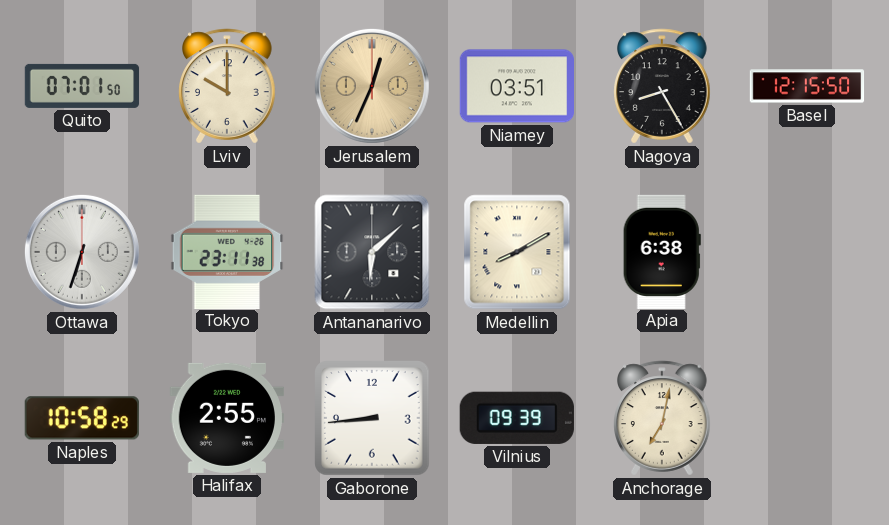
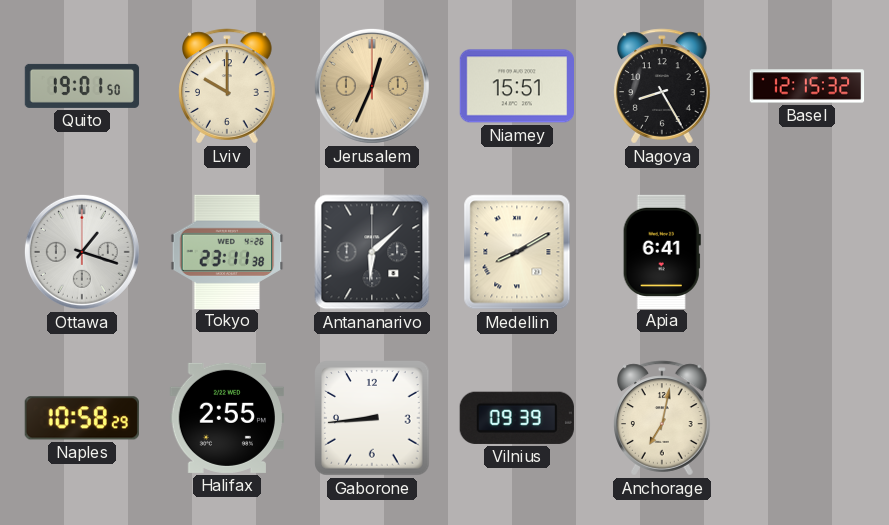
Quito: 07:01 -> 19:01 (82, 86)
Niamey: 03:51 -> 15:51 (516, 86)
Basel: 12:15:50 -> 12:15:32 (807, 86)
Ottawa: 6:33 -> 1:18 (82, 252)
Apia: 6:38 -> 6:41 (662, 251)
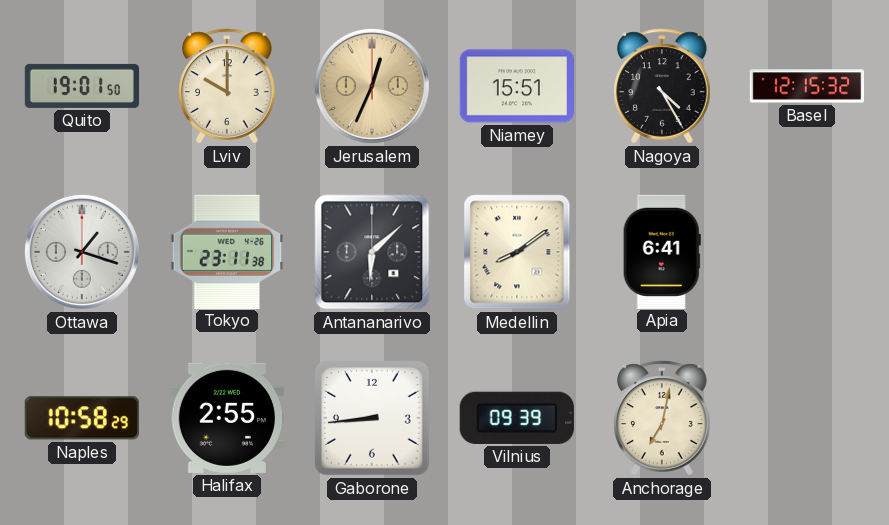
Nagoya: 8:25 -> 4:25 (662, 86)
Medellin: 8:10 -> 8:09 (517, 252)
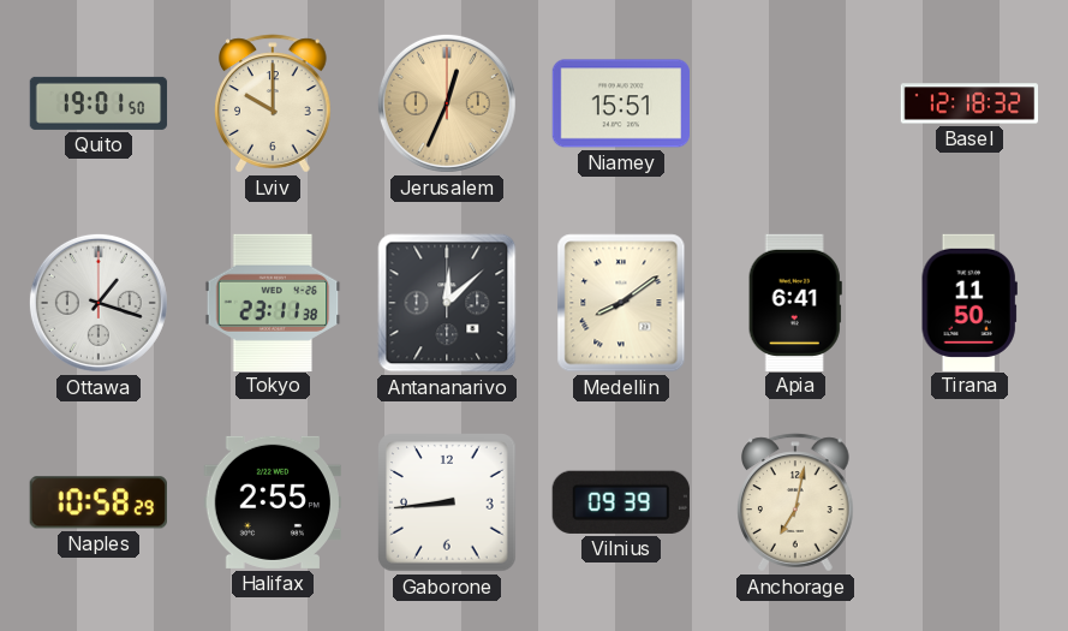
Nagoya: 4:25 -> none (662, 86)
Basel: 12:15 -> 12:18 (969, 103)
Antananarivo: 6:08 -> 12:08 (447, 303)
Tirana: none -> 11:50 (969, 302)
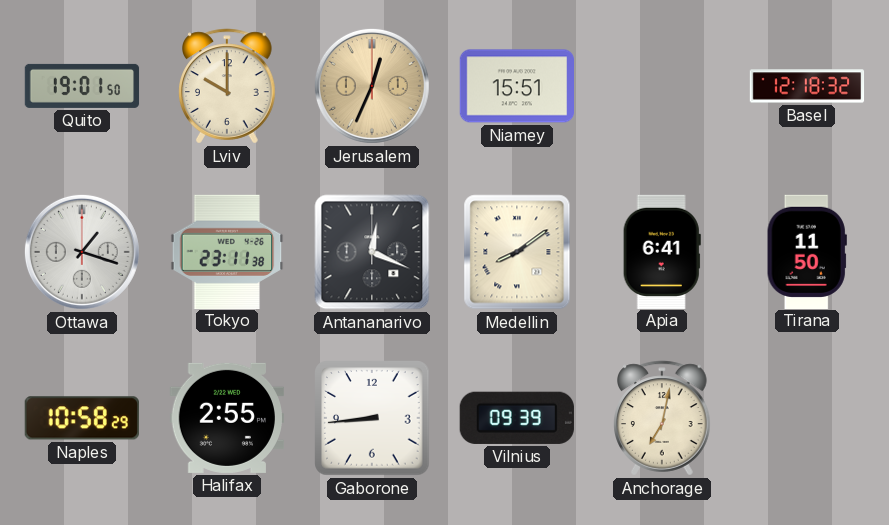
Antananarivo: 12:08 -> 12:19 (372, 252)
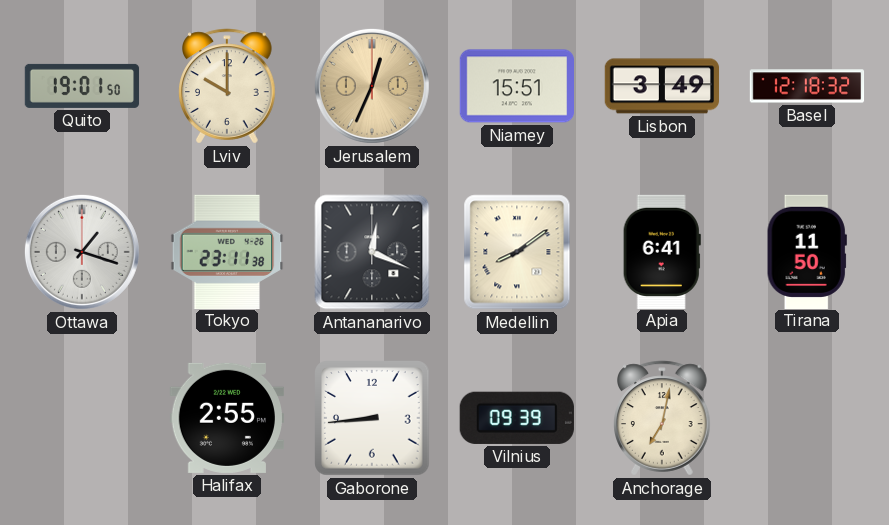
Lisbon: none -> 3:49 (662, 86)
Naples: 10:58 -> none (82, 418)
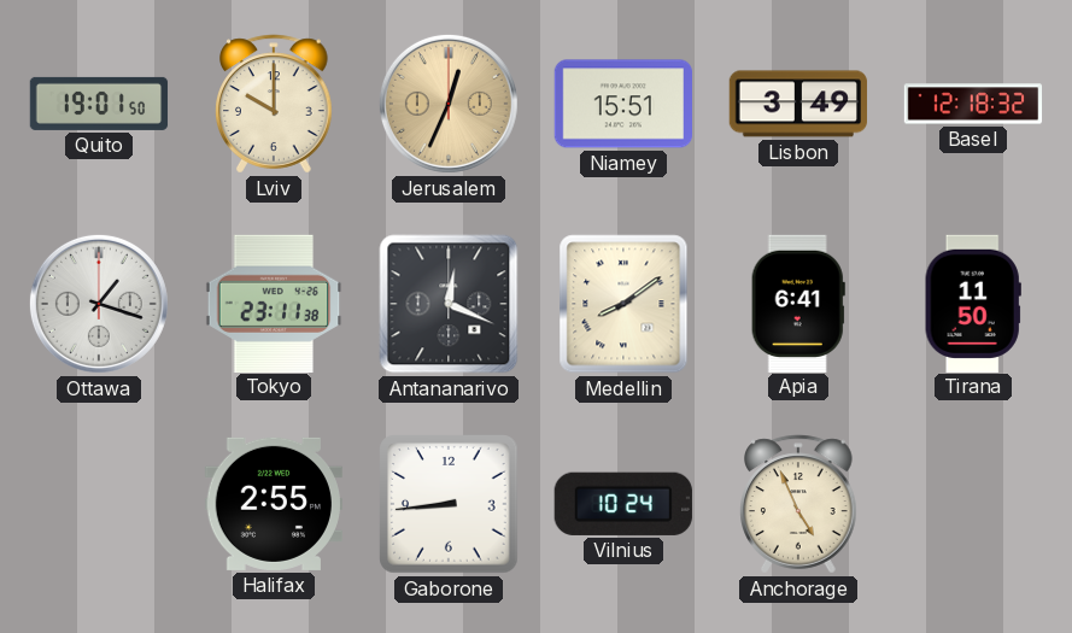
Vilnius: 09:39 -> 10:24 (623, 504)
Anchorage: 7:02 -> 4:56 (798, 504)
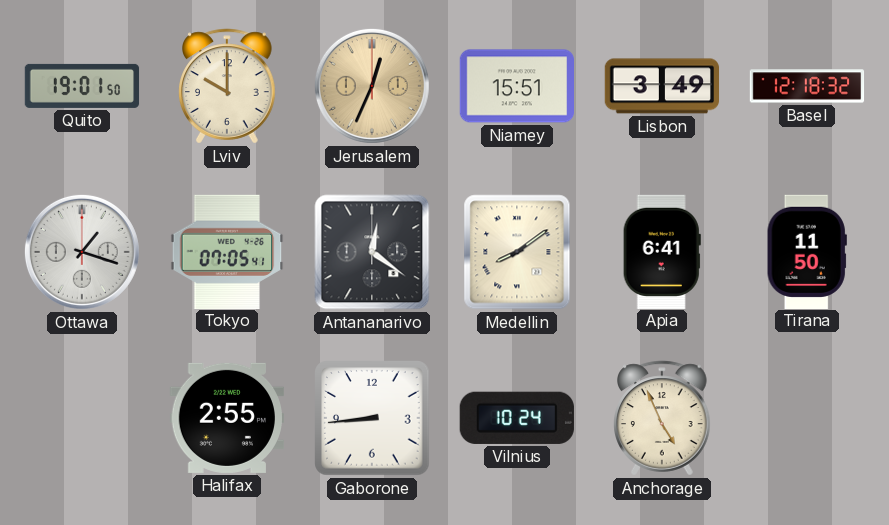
Tokyo: 23:11 -> 07:05 (227, 251)
Antananarivo: 12:19 -> 12:21 (372, 252)
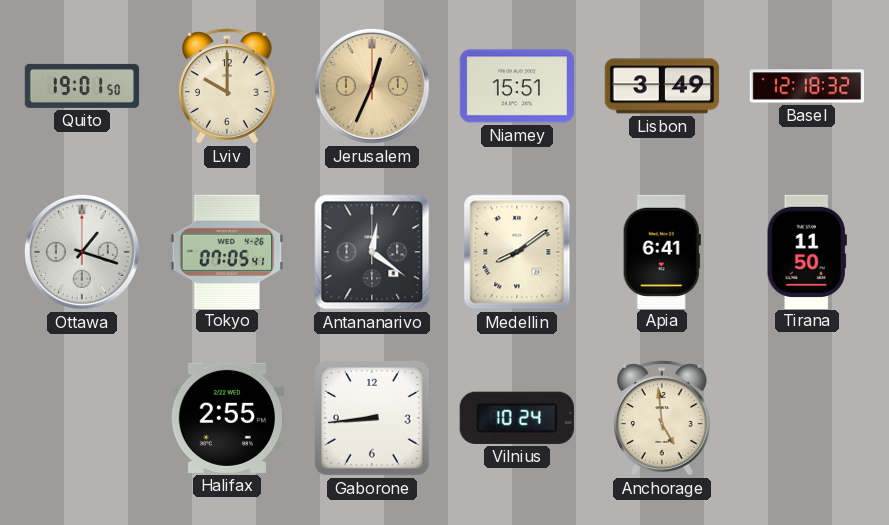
Anchorage: 4:56 -> 4:59 (662, 418)
